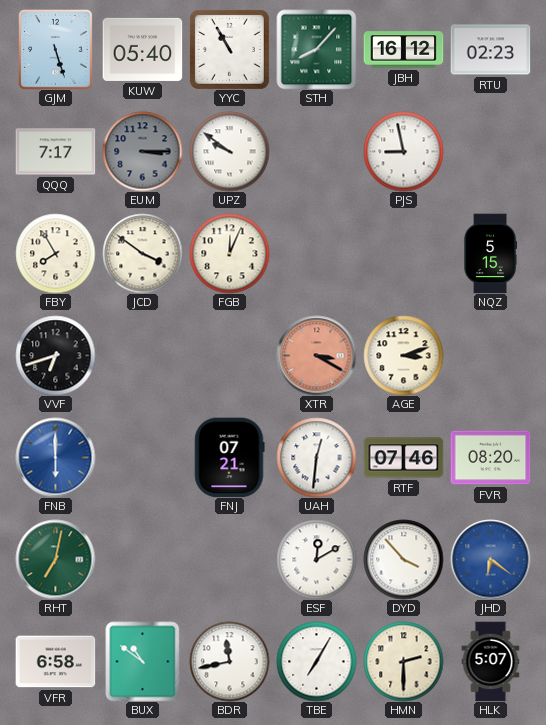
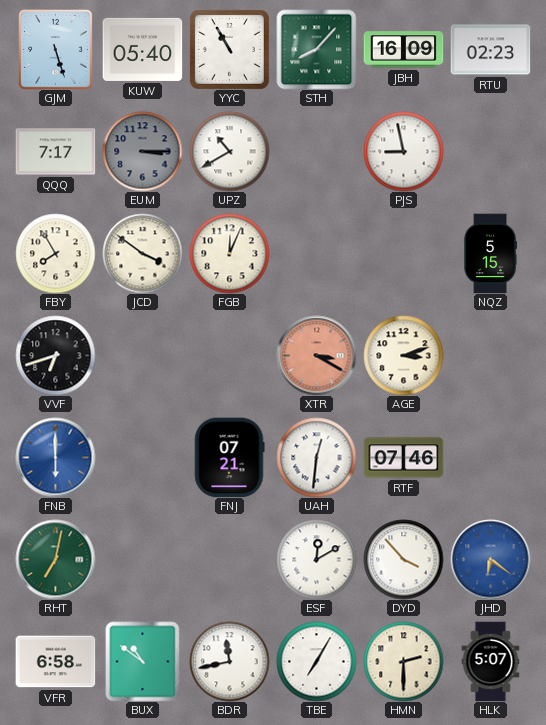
JBH: 16:12 -> 16:09 (403, 50)
UPZ: 9:51 -> 10:40 (229, 151)
FVR: 08:20 -> none (490, 458)
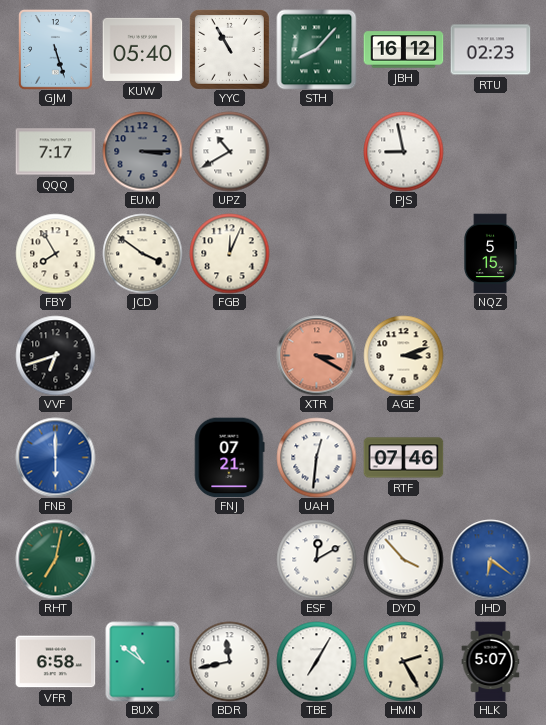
JBH: 16:09 -> 16:12 (403, 50)
HMN: 2:30 -> 2:25 (403, 661)
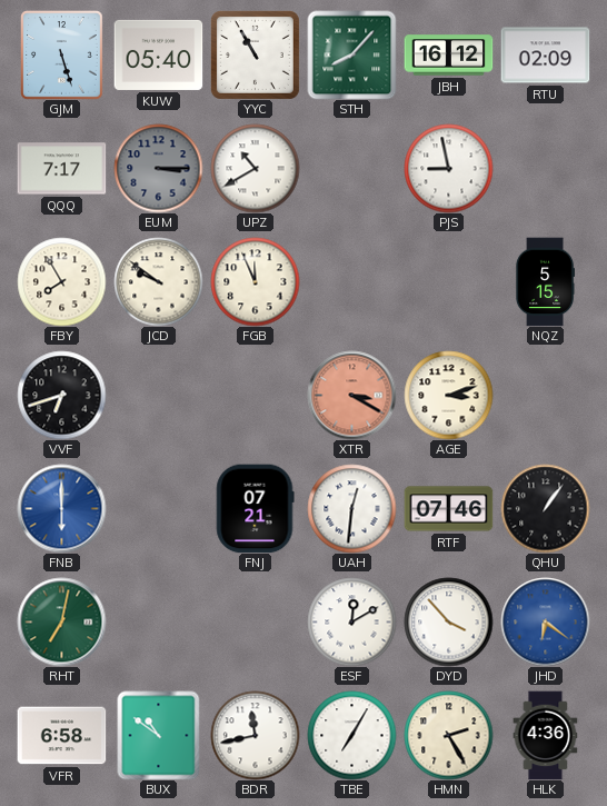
RTU: 02:23 -> 02:09 (545, 56)
JCD: 3:51 -> 9:51 (158, 281)
FGB: 12:04 -> 11:56 (255, 281)
QHU: none -> 1:06 (545, 508)
HLK: 5:07 -> 4:36 (546, 735)
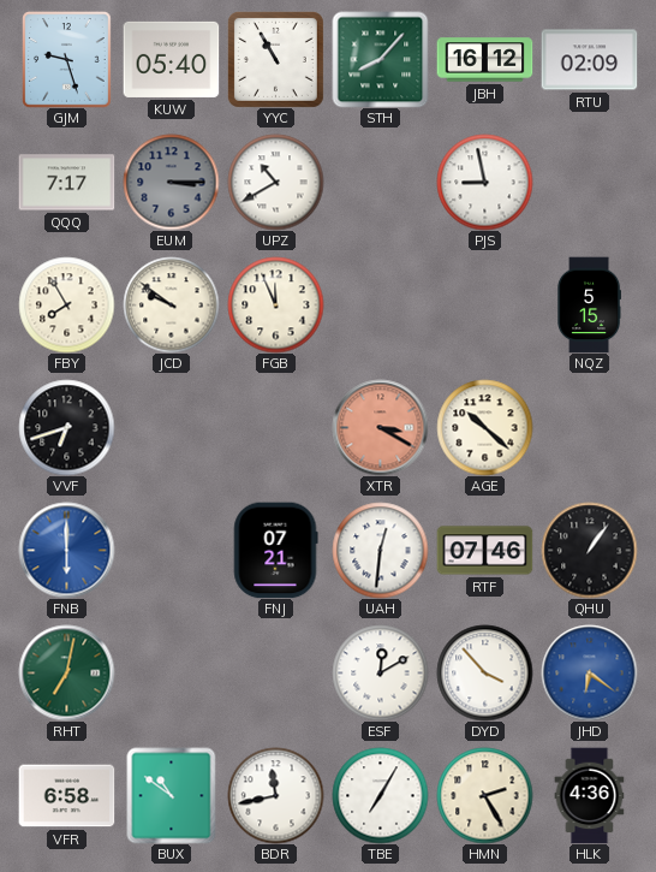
GJM: 5:27 -> 9:27 (67, 60)
AGE: 3:12 -> 10:22 (484, 427)
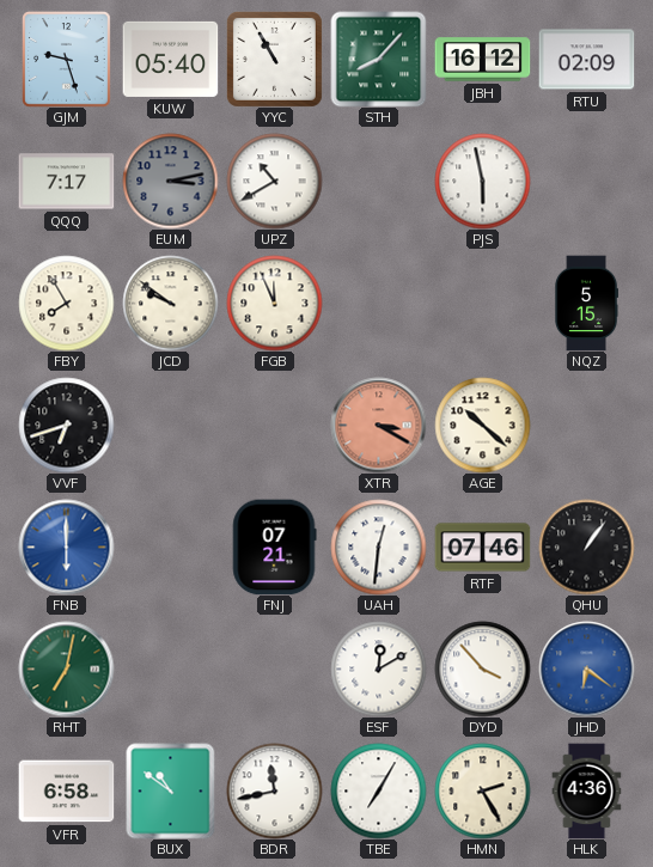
EUM: 3:15 -> 3:13 (170, 181)
PJS: 8:58 -> 5:58 (482, 181)
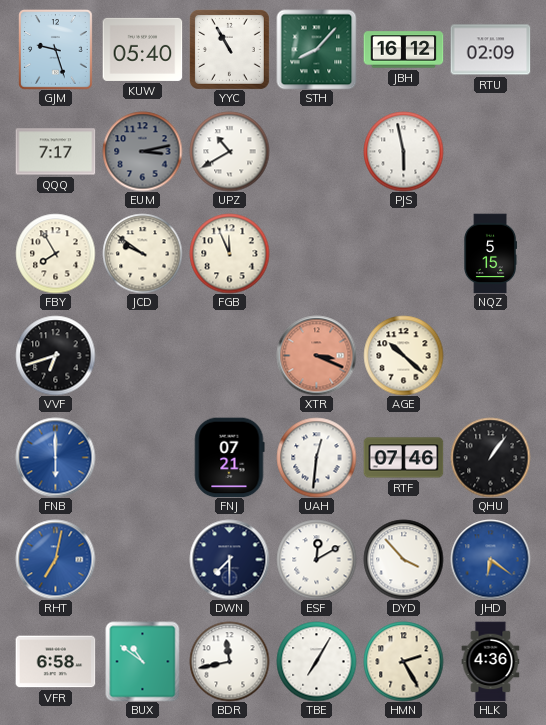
XTR: 3:20 -> 3:19 (316, 355)
RHT dial: green -> blue (55, 559)
DWN: none -> 7:30 (229, 559)
